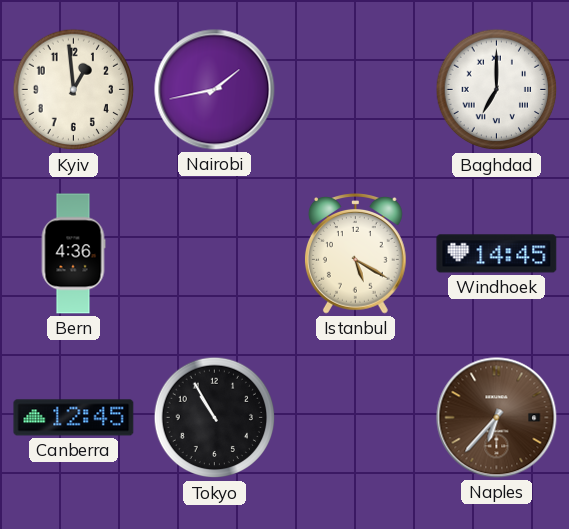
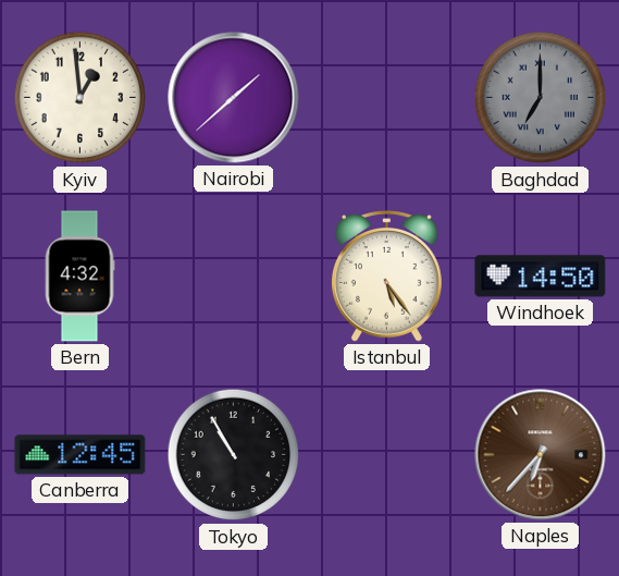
Nairobi: 1:43 -> 1:38 (234, 98)
Baghdad dial: white -> grey (541, 98)
Bern: 4:36 -> 4:32 (79, 277)
Istanbul: 5:20 -> 5:24 (386, 277)
Windhoek: 14:45 -> 14:50 (541, 277)
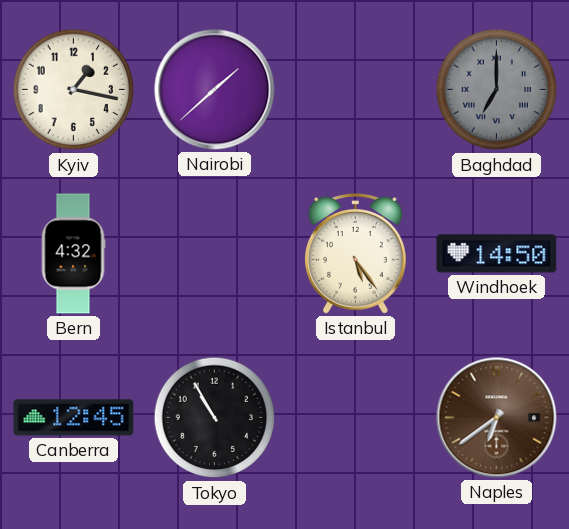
Kyiv: 12:59 -> 1:17 (74, 90)
Naples: 6:37 -> 6:39 (497, 418)
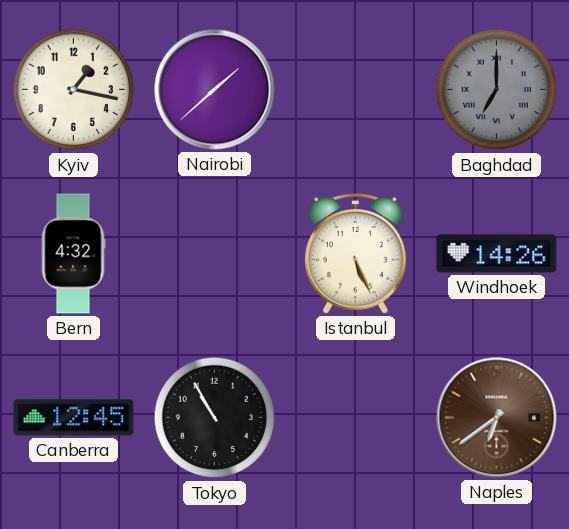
Istanbul: 5:24 -> 5:26 (355, 254)
Windhoek: 14:50 -> 14:26 (497, 254)
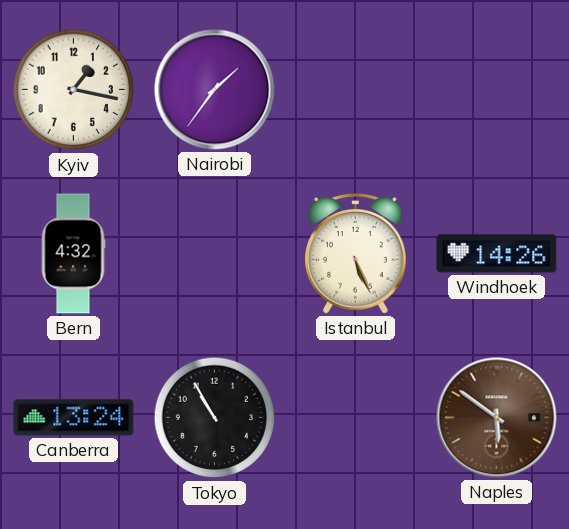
Nairobi: 1:38 -> 1:36 (215, 90)
Baghdad: 7:00 -> none (497, 90)
Canberra: 12:45 -> 13:24 (74, 418)
Naples: 6:39 -> 5:51 (497, 418)
